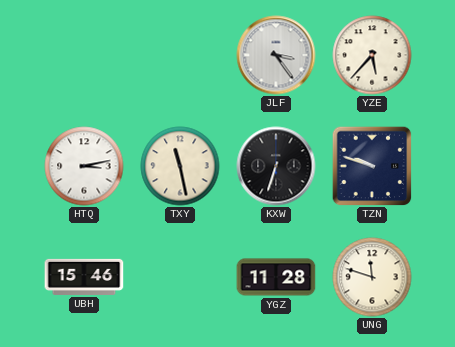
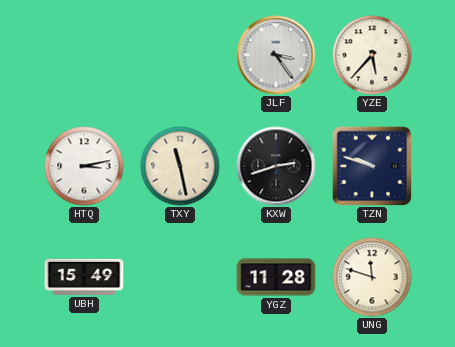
KXW: 6:33 -> 2:42 (276, 166)
UBH: 15:46 -> 15:49 (84, 277)
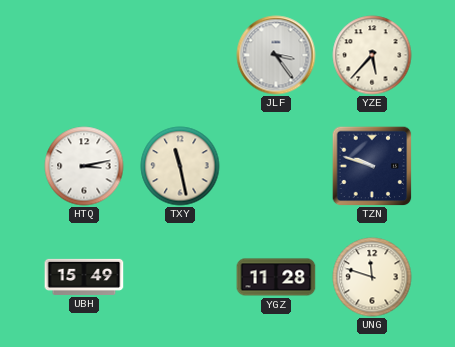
KXW: 2:42 -> none (276, 166)
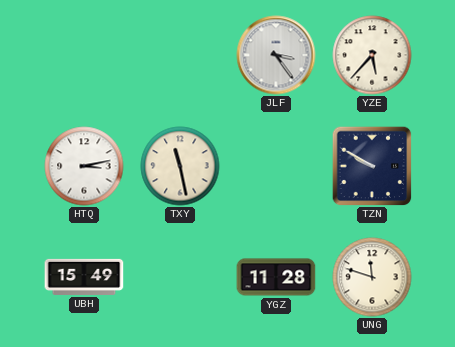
TZN: 9:48 -> 9:50 (372, 166)
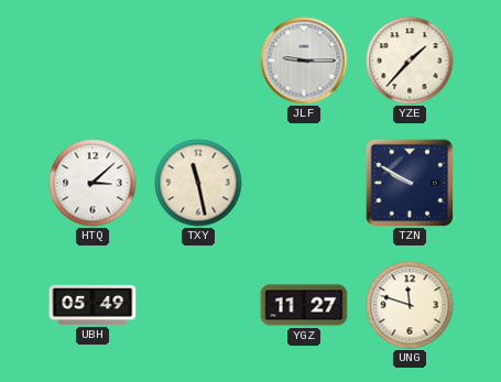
JLF: 3:24 -> 9:15 (304, 61)
YZE: 5:37 -> 1:37 (410, 61)
HTQ: 3:13 -> 3:08 (92, 183)
UBH: 15:49 -> 05:49 (92, 305)
YGZ: 11:28 -> 11:27 (304, 305)
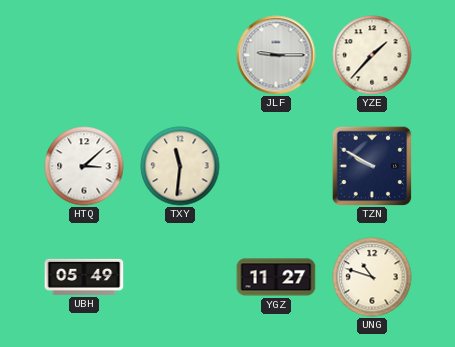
TXY: 11:28 -> 11:31 (180, 166)
UNG: 11:48 -> 10:48 (372, 277)
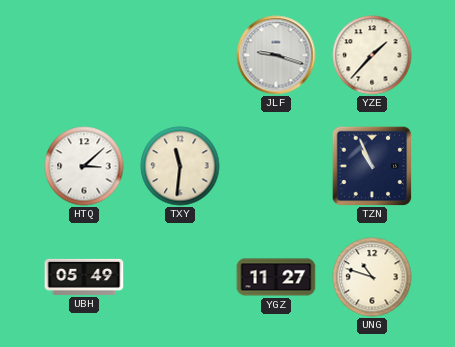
JLF: 9:15 -> 9:18 (276, 55)
TZN: 9:50 -> 10:56 (372, 166)
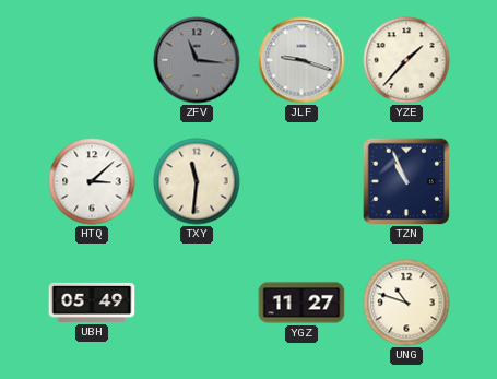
ZFV: none -> 11:16 (197, 60)
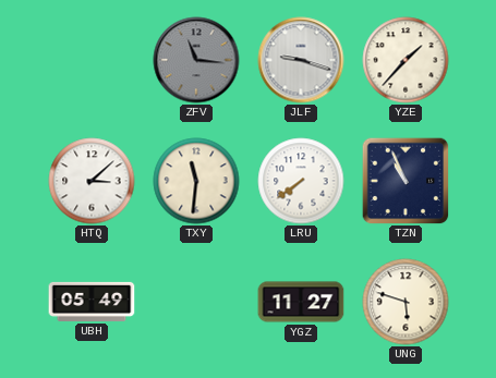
LRU: none -> 7:39 (301, 181)
UNG: 10:48 -> 5:48 (406, 302)
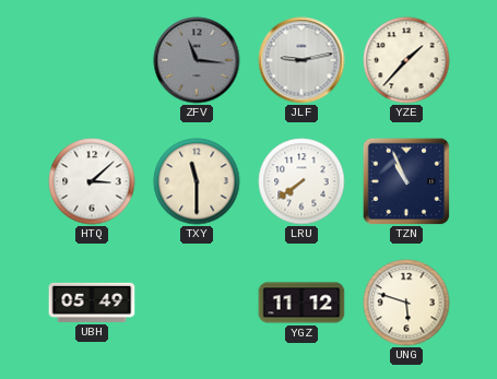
JLF: 9:18 -> 9:13 (301, 60)
TXY: 11:31 -> 11:30 (197, 181)
YGZ: 11:27 -> 11:12 (301, 303)
